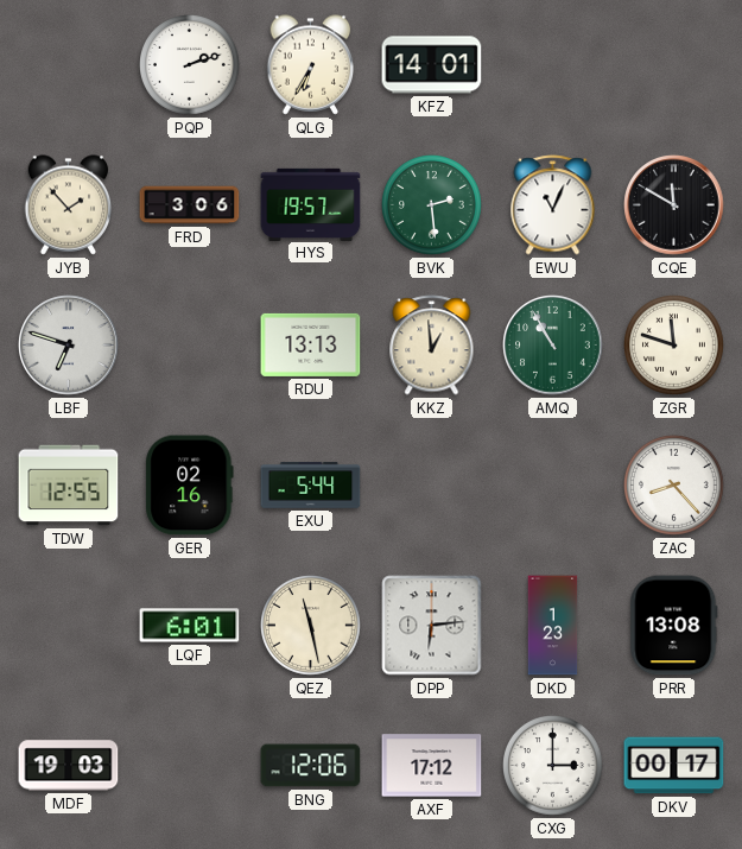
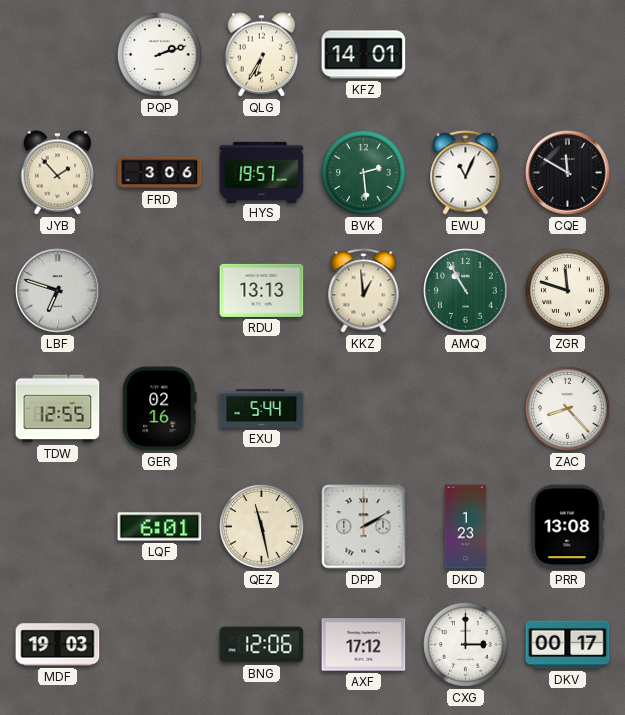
DPP: 6:14 -> 2:10 (364, 527)
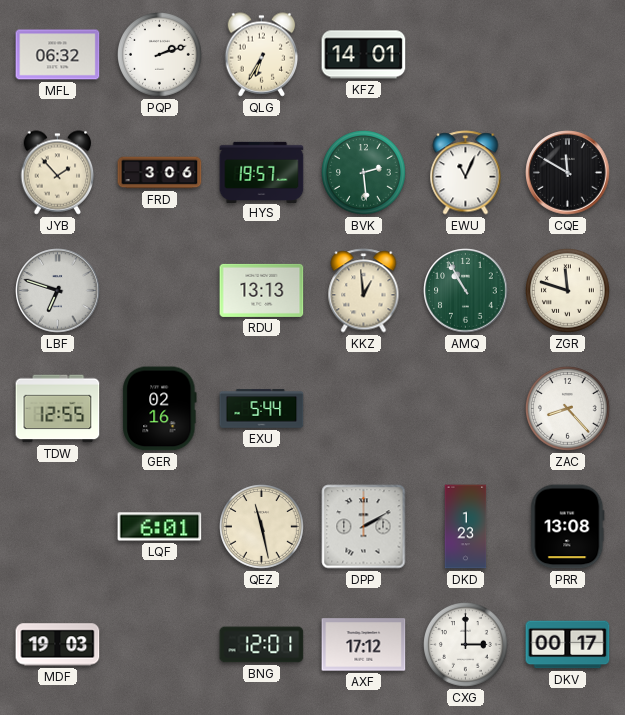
MFL: none -> 06:32 (58, 55)
BNG: 12:06 -> 12:01 (262, 645)
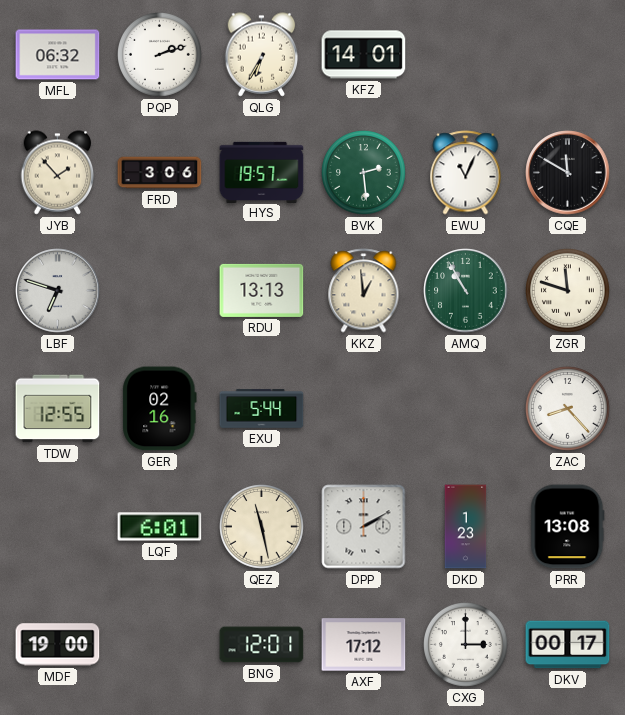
MDF: 19:03 -> 19:00 (58, 645)
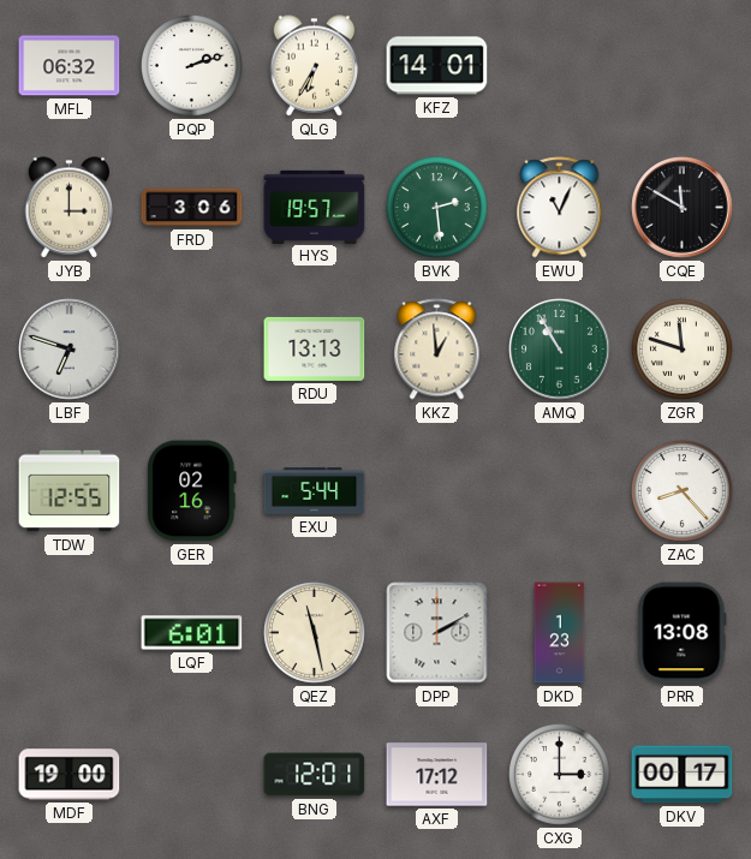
JYB: 1:53 -> 3:00 (70, 208)
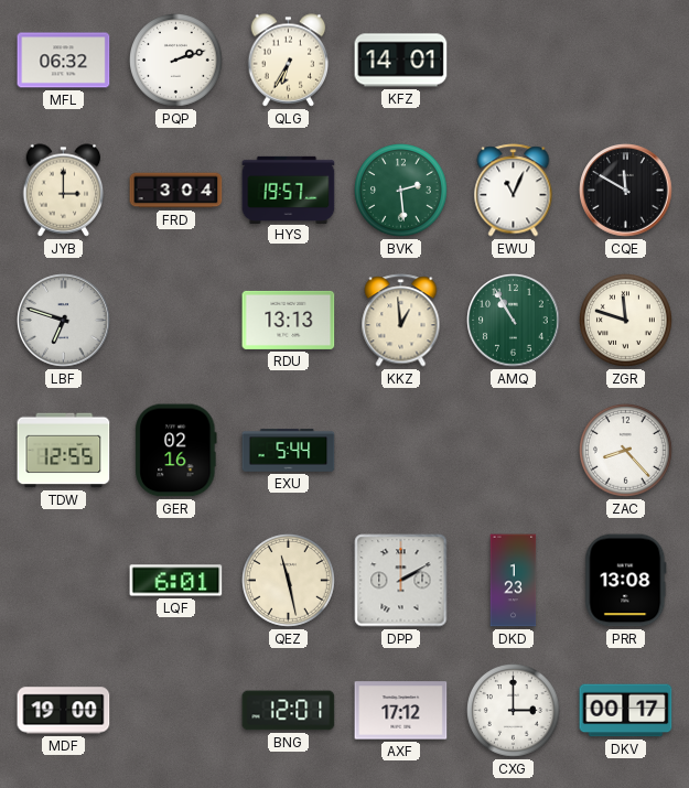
FRD: 3:06 -> 3:04 (176, 191)
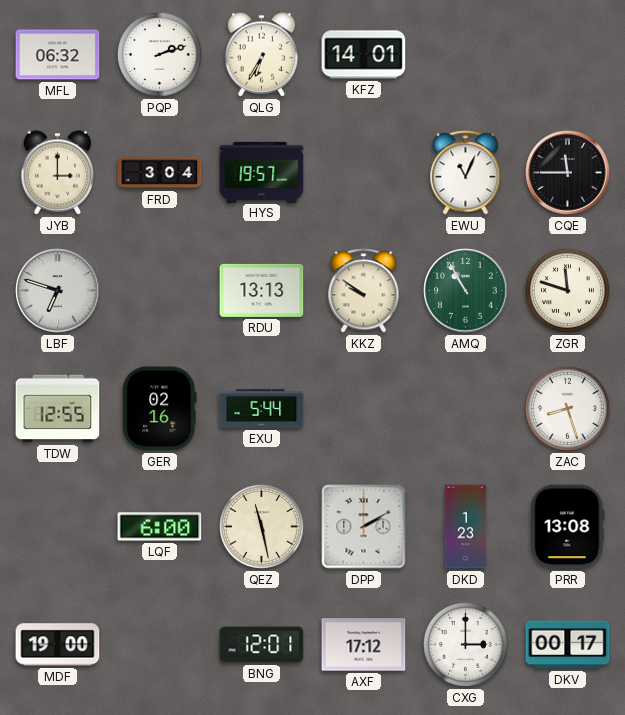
BVK: 2:29 -> none (401, 191)
CQE: 11:50 -> 11:45 (568, 173)
KKZ: 12:59 -> 9:51 (364, 291)
ZAC: 8:23 -> 8:27 (568, 409)
LQF: 6:01 -> 6:00 (160, 527)
